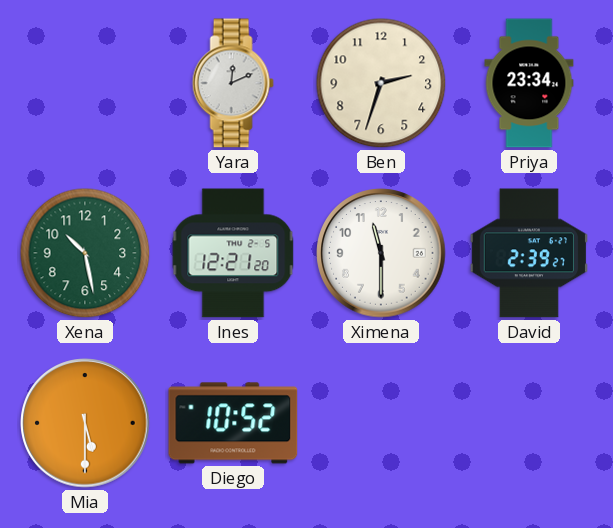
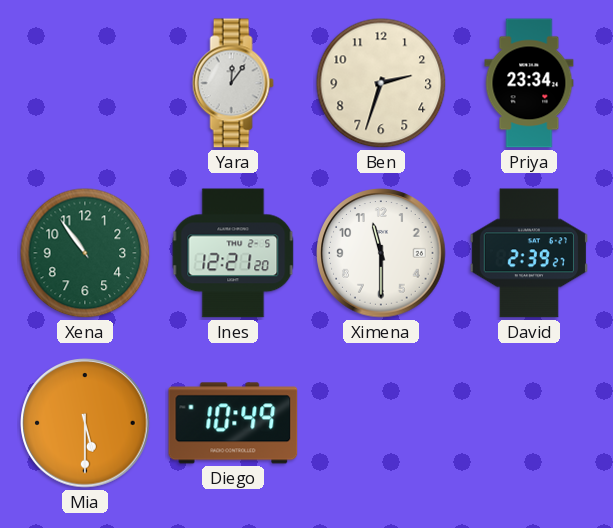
Yara: 12:11 -> 12:06 (233, 83)
Xena: 10:28 -> 10:54 (85, 253)
Diego: 10:52 -> 10:49 (233, 423)
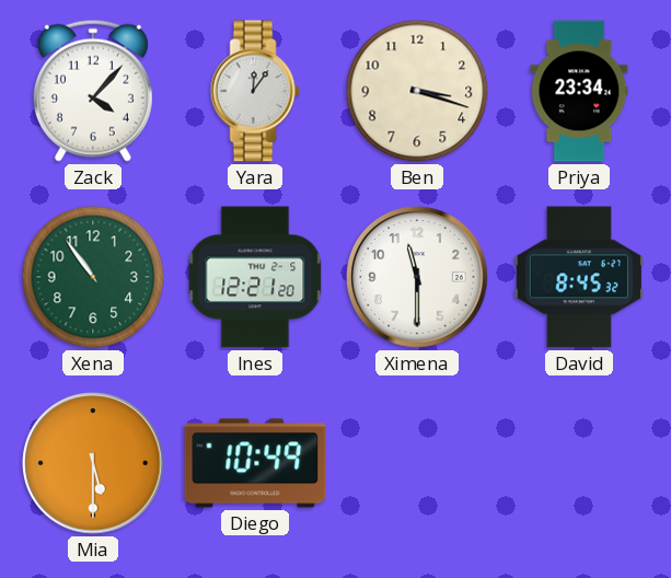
Zack: none -> 4:07 (93, 91)
Ben: 2:33 -> 3:18 (417, 91)
David: 2:39 -> 8:45 (578, 277)
